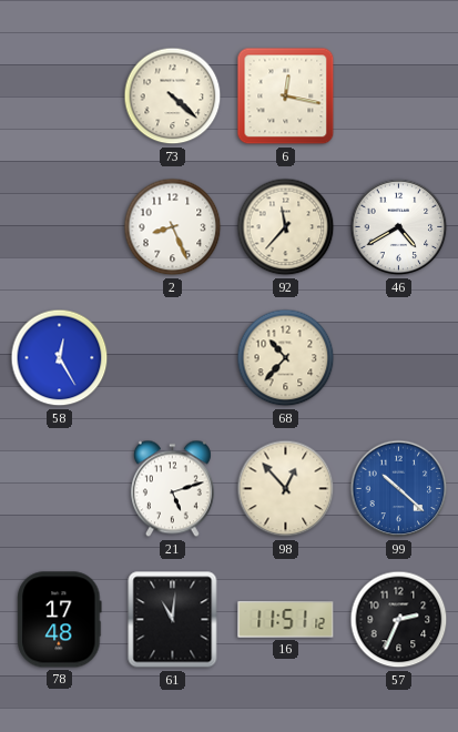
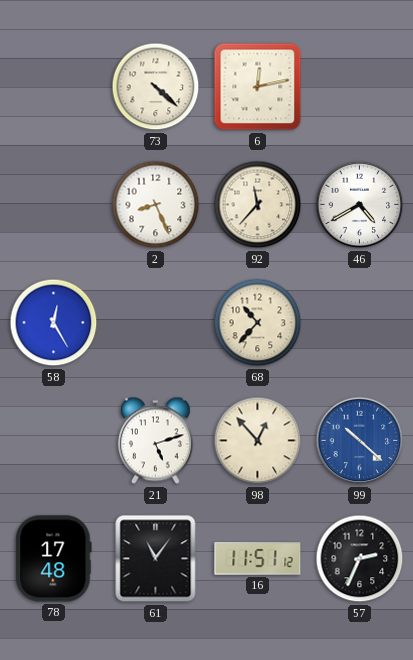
6: 12:17 -> 12:13 (258, 87)
61: 11:01 -> 11:06 (156, 559)
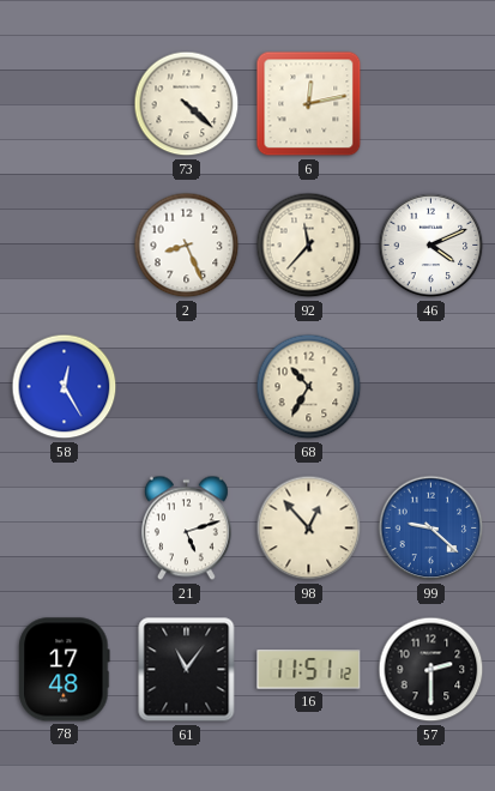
46: 4:40 -> 4:11 (431, 246)
68: 10:37 -> 10:35 (309, 387)
99: 10:22 -> 9:22 (431, 529)
57: 2:34 -> 2:30 (431, 670)
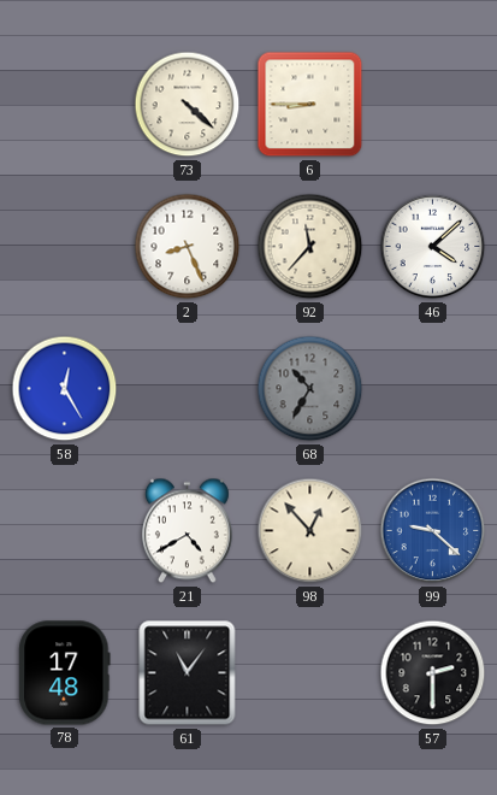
6: 12:13 -> 8:45 (310, 105)
46: 4:11 -> 4:08 (433, 247)
68 dial: cream -> grey (310, 389)
21: 5:12 -> 4:40 (187, 531)
16: 11:51 -> none (309, 670)
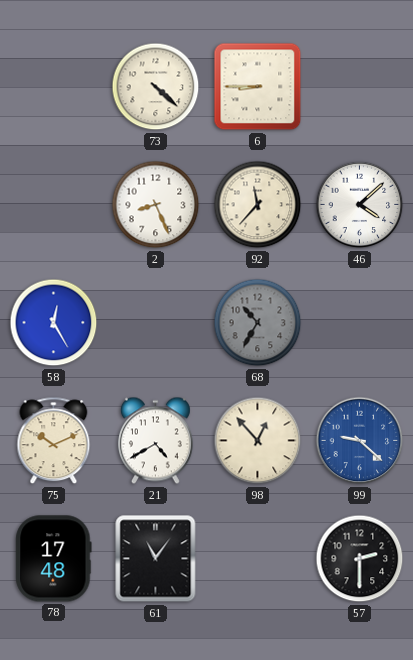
75: none -> 10:11 (54, 441)
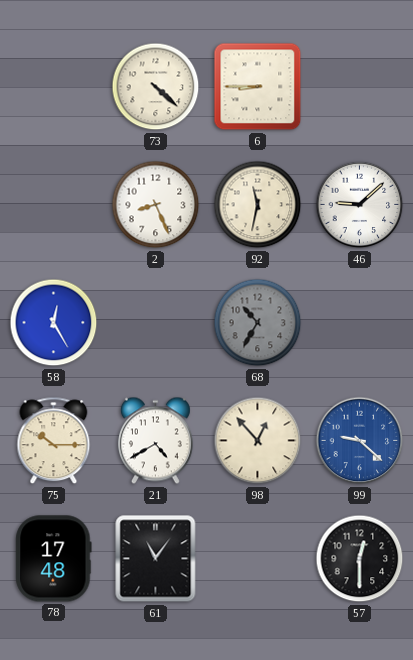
92: 11:37 -> 11:32 (258, 205)
46: 4:08 -> 9:08 (360, 205)
75: 10:11 -> 10:15 (54, 441)
57: 2:30 -> 12:30 (360, 559)
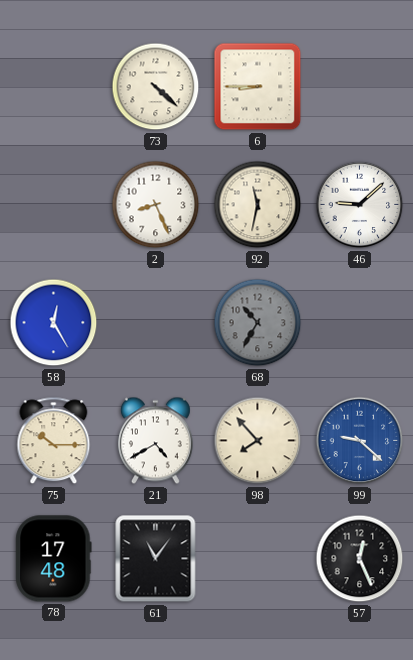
98: 12:53 -> 7:53 (258, 441)
57: 12:30 -> 12:26 (360, 559)
